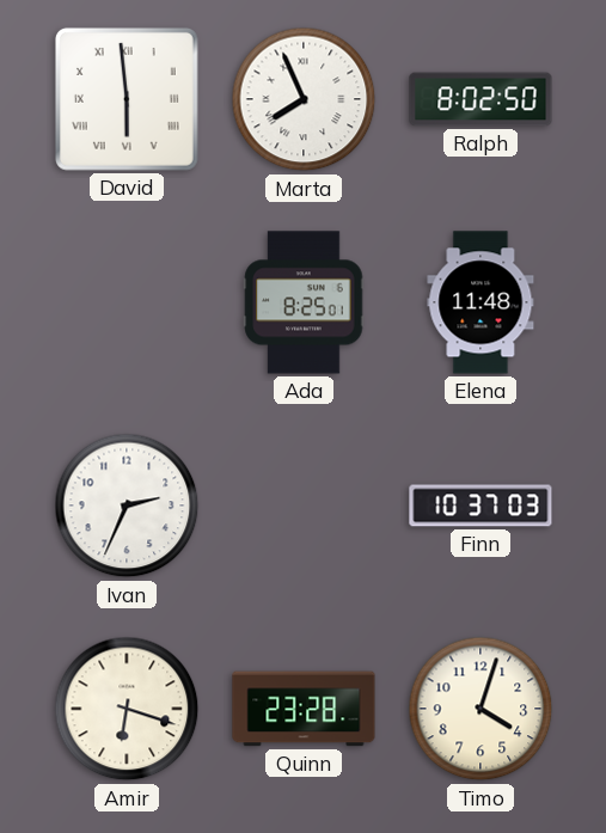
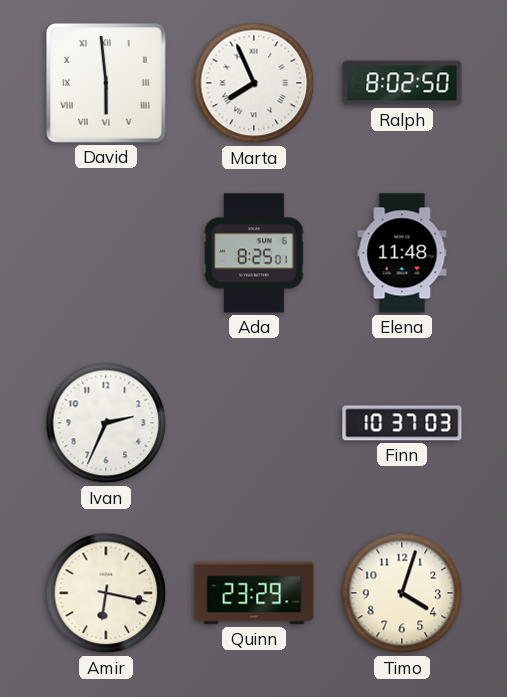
Amir: 6:18 -> 6:17 (106, 593)
Quinn: 23:28 -> 23:29 (254, 593)
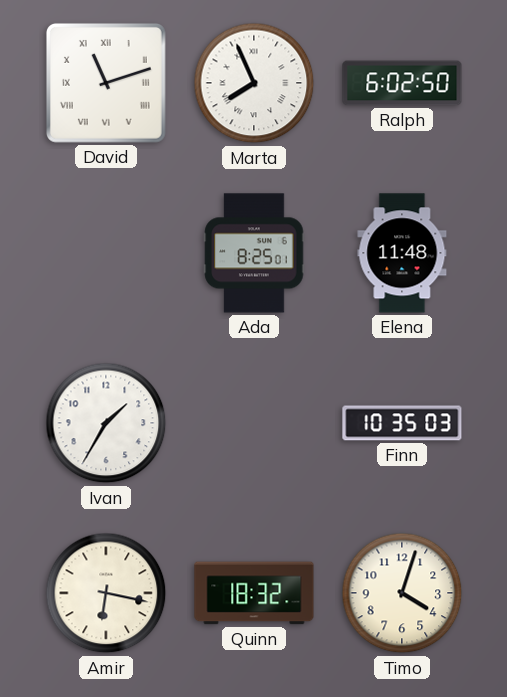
David: 5:59 -> 11:12 (106, 83)
Ralph: 8:02 -> 6:02 (402, 83)
Ivan: 2:34 -> 1:35 (106, 423)
Finn: 10:37 -> 10:35 (402, 423)
Quinn: 23:29 -> 18:32 (254, 593)
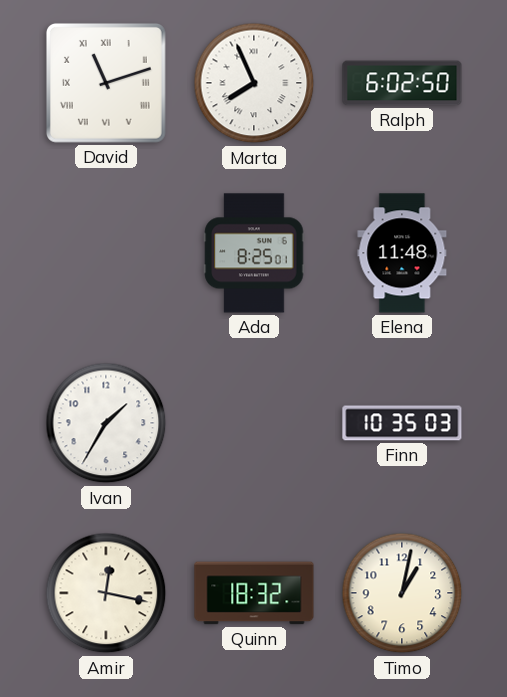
Amir: 6:17 -> 12:17 (106, 593)
Timo: 4:03 -> 1:02 (402, 593)
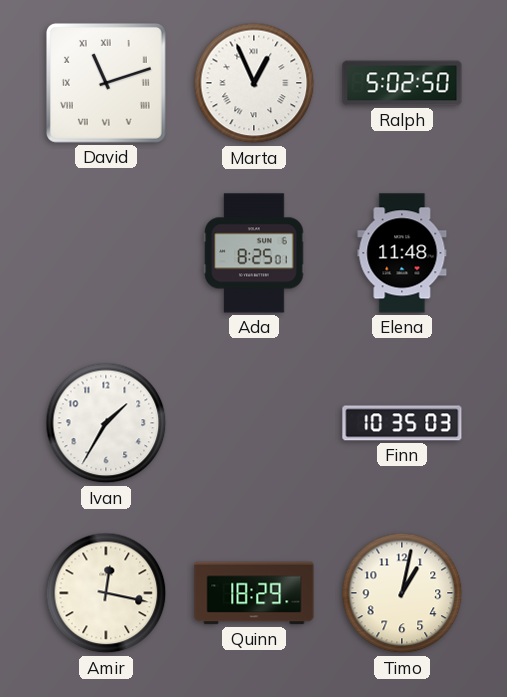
Marta: 7:56 -> 12:56 (254, 83)
Ralph: 6:02 -> 5:02 (402, 83)
Quinn: 18:32 -> 18:29 (254, 593)
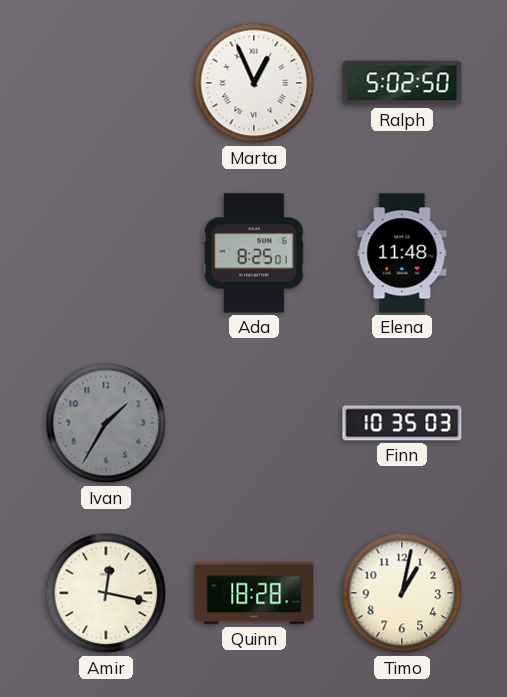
David: 11:12 -> none (106, 83)
Ivan dial: white -> grey (106, 423)
Quinn: 18:29 -> 18:28 (254, 593)
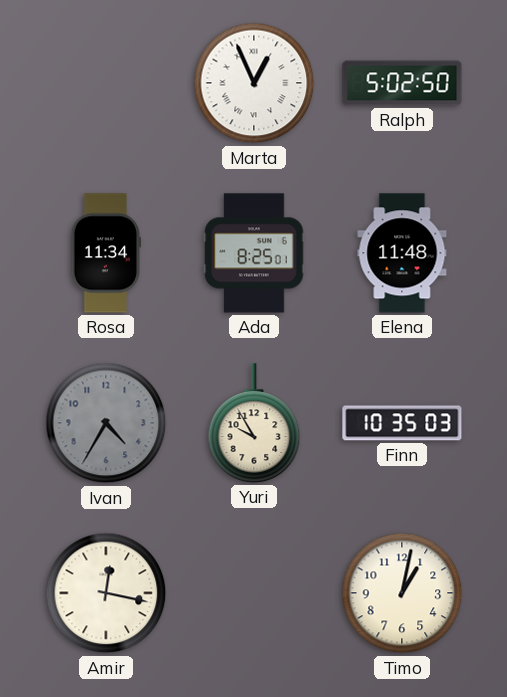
Rosa: none -> 11:34 (105, 253)
Ivan: 1:35 -> 4:35 (106, 423)
Yuri: none -> 9:55 (254, 423)
Quinn: 18:28 -> none (254, 593)
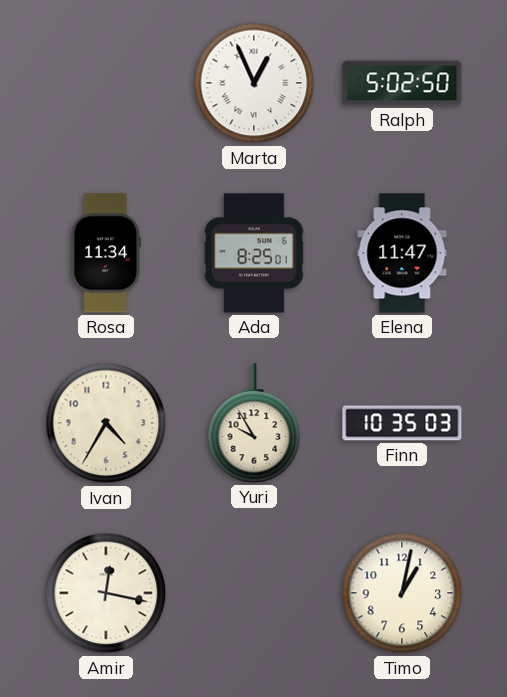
Elena: 11:48 -> 11:47 (402, 253)
Ivan dial: grey -> cream (106, 423)
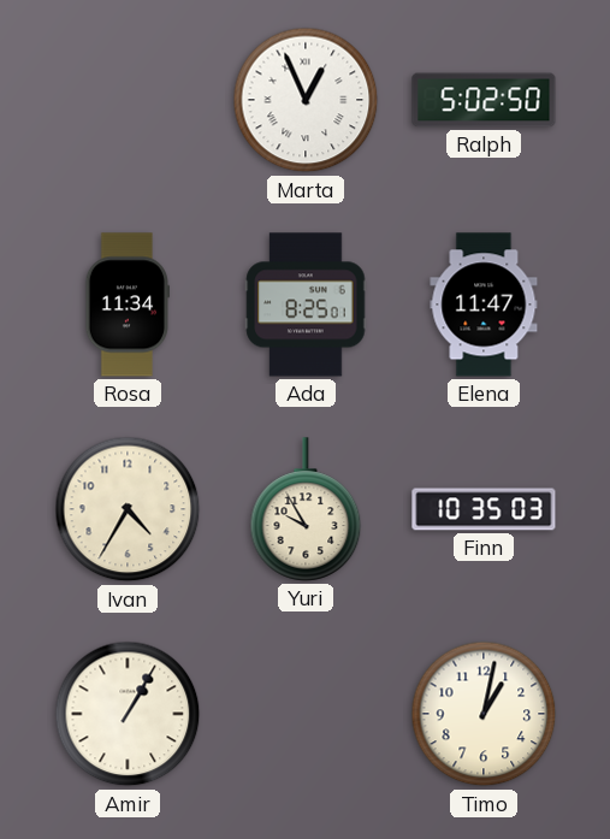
Amir: 12:17 -> 1:05 (128, 714)
